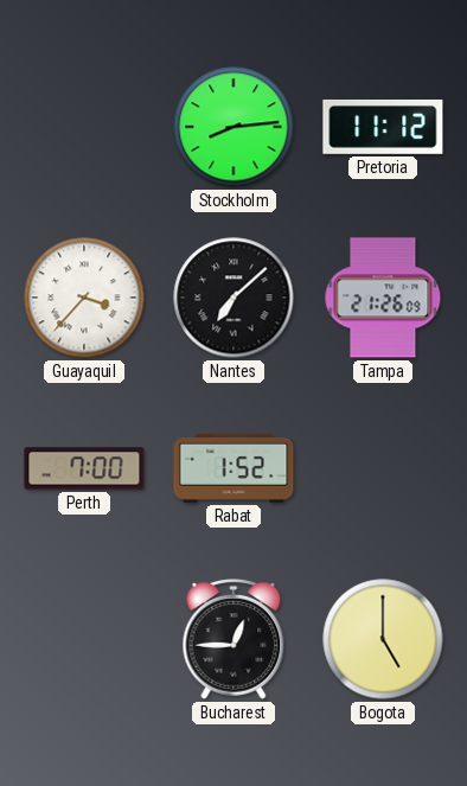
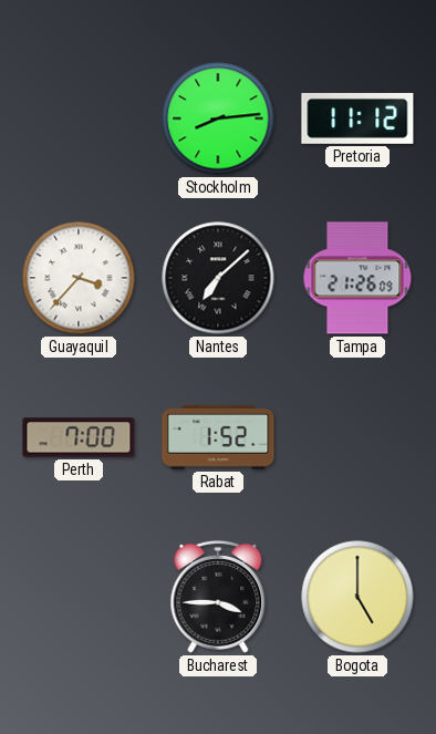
Bucharest: 12:45 -> 3:45 (218, 598)
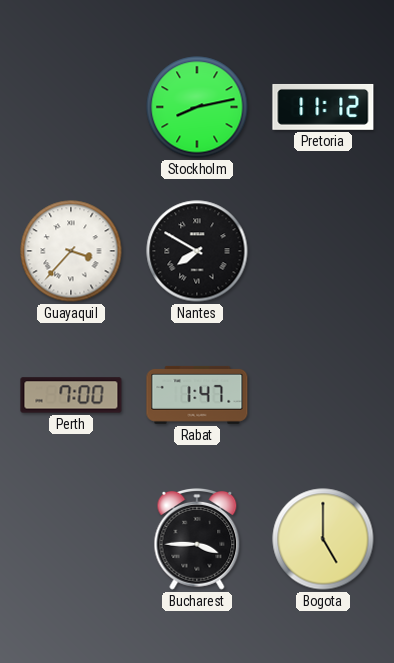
Stockholm: 8:14 -> 8:13 (197, 107)
Nantes: 7:08 -> 7:50 (197, 251)
Tampa: 21:26 -> none (357, 278)
Rabat: 1:52 -> 1:47 (197, 395)
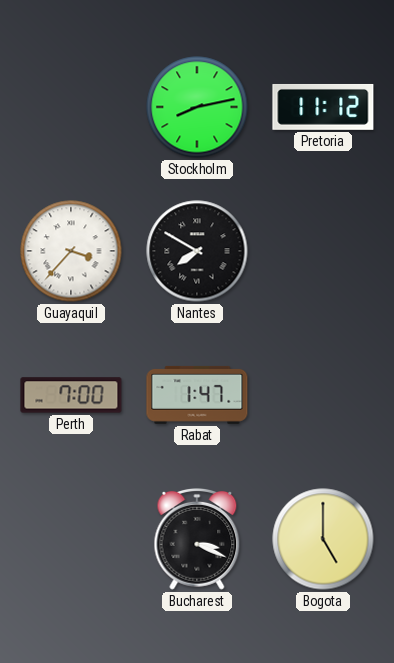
Bucharest: 3:45 -> 3:19 (197, 540)
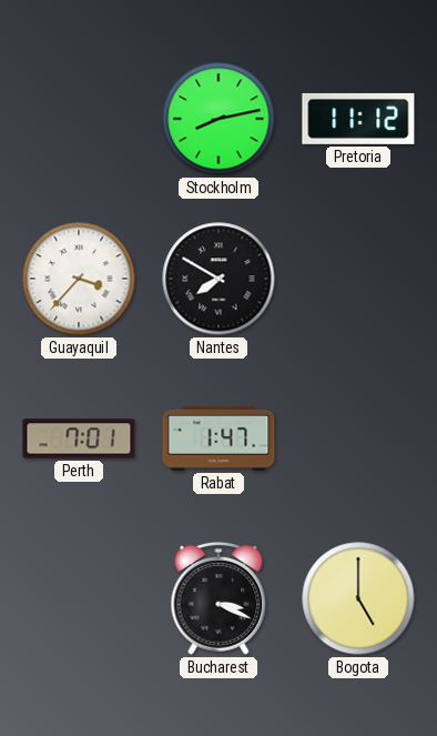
Perth: 7:00 -> 7:01 (79, 438)
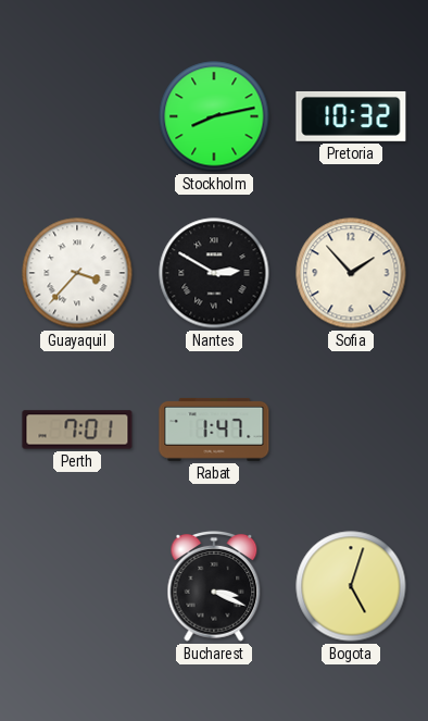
Pretoria: 11:12 -> 10:32 (351, 116)
Nantes: 7:50 -> 2:50 (214, 273)
Sofia: none -> 1:53 (351, 273)
Bogota: 5:00 -> 5:03 (351, 586)
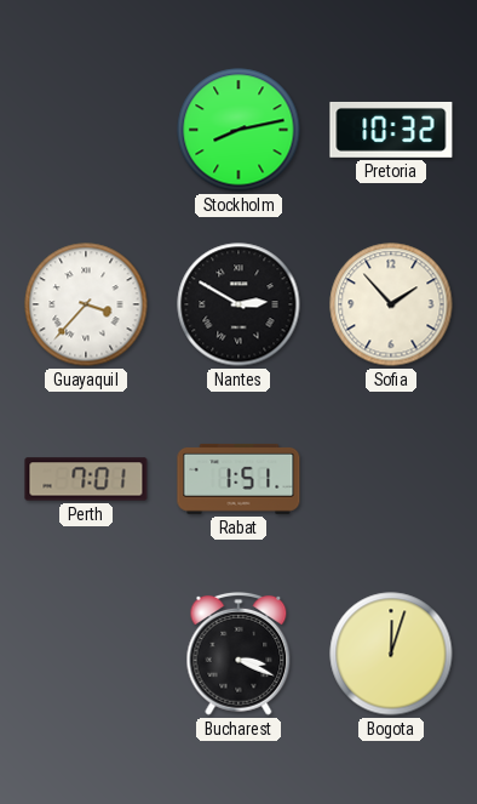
Rabat: 1:47 -> 1:51 (238, 479)
Bogota: 5:03 -> 12:03 (391, 654)
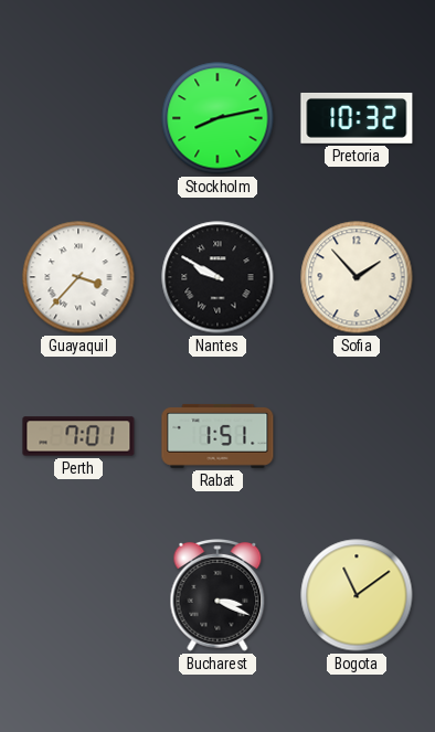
Nantes: 2:50 -> 9:50 (217, 277)
Bogota: 12:03 -> 11:09 (357, 595)
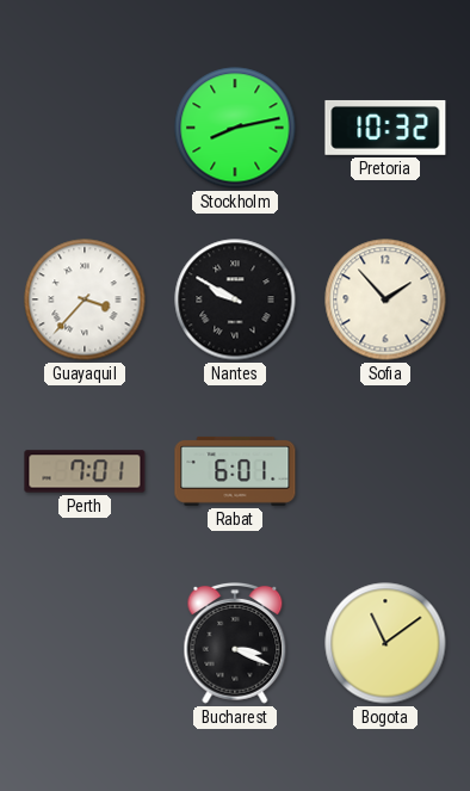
Rabat: 1:51 -> 6:01 (235, 471)
